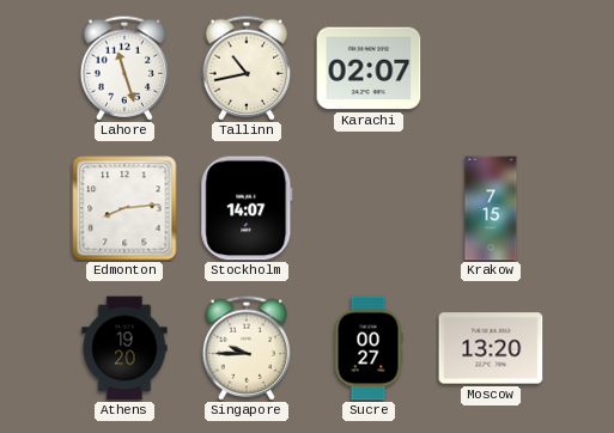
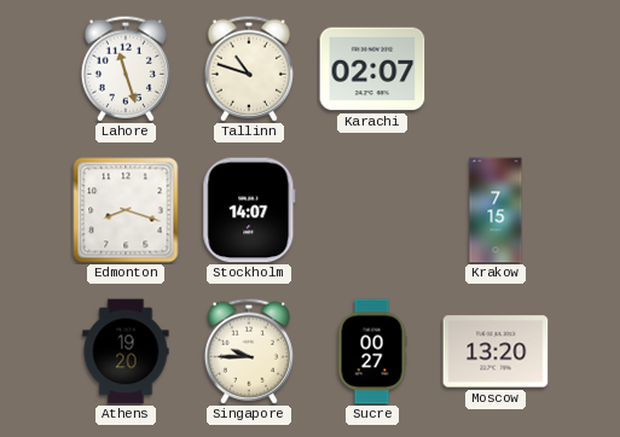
Tallinn: 10:43 -> 10:48 (248, 69)
Edmonton: 8:14 -> 8:18 (126, 210)
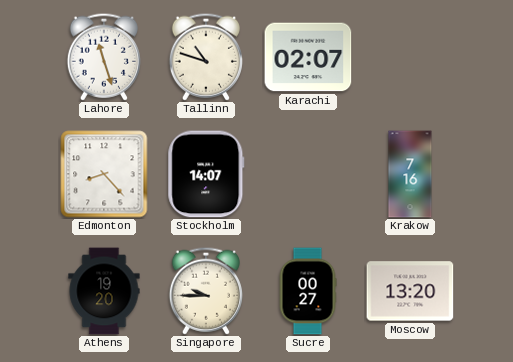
Edmonton: 8:18 -> 8:23 (104, 174)
Krakow: 7:15 -> 7:16 (410, 174)
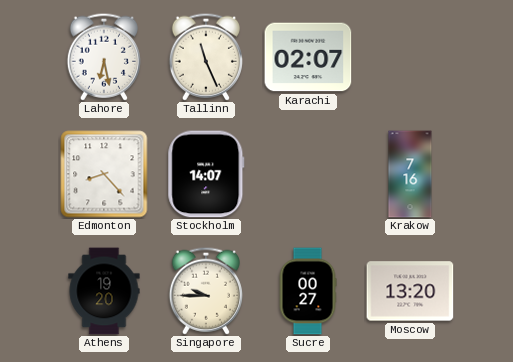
Lahore: 11:27 -> 6:28 (103, 57)
Tallinn: 10:48 -> 11:26 (205, 57)
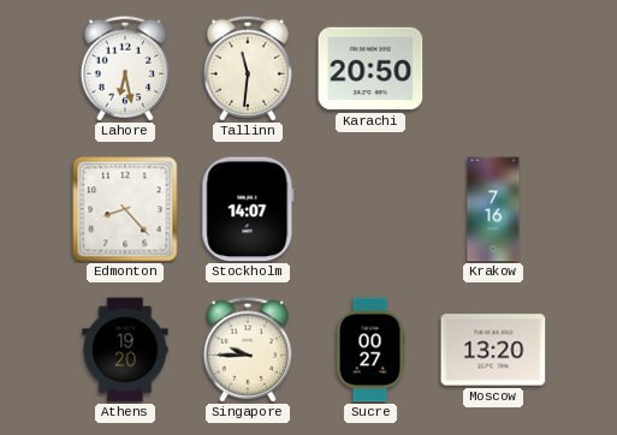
Tallinn: 11:26 -> 11:31 (247, 68)
Karachi: 02:07 -> 20:50 (370, 68)
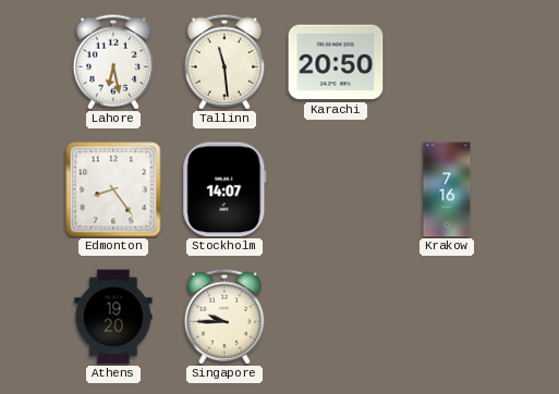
Tallinn: 11:31 -> 11:29 (223, 62)
Edmonton: 8:23 -> 8:24 (113, 189)
Sucre: 00:27 -> none (370, 350)
Moscow: 13:20 -> none (493, 350)
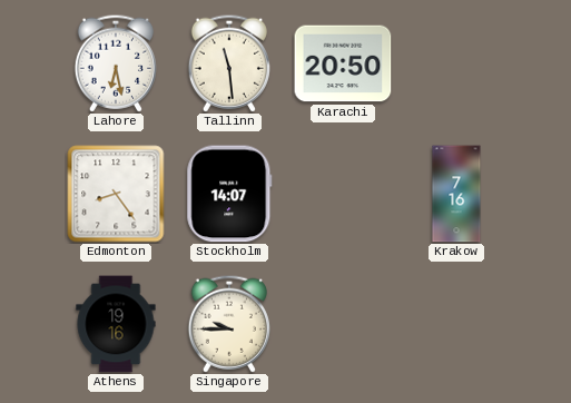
Athens: 19:20 -> 19:16 (116, 324)
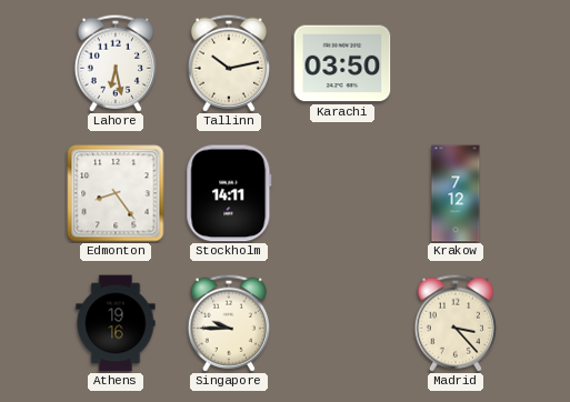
Tallinn: 11:29 -> 10:13 (228, 63)
Karachi: 20:50 -> 03:50 (342, 63)
Stockholm: 14:07 -> 14:11 (229, 193)
Krakow: 7:16 -> 7:12 (456, 193)
Madrid: none -> 3:23 (454, 323)
